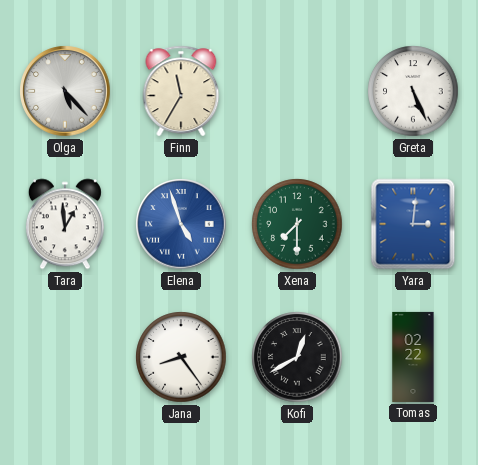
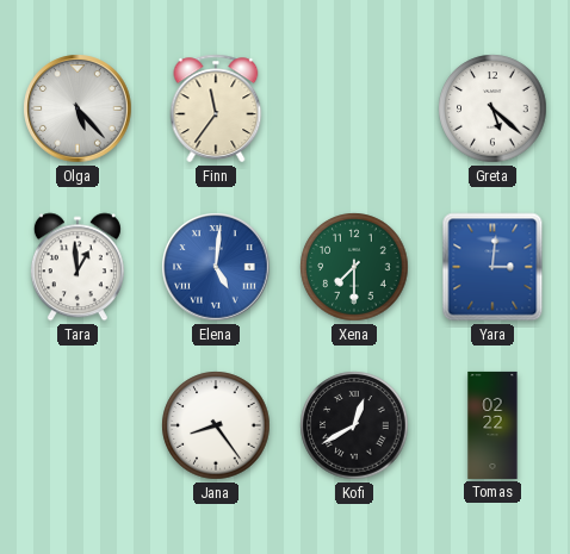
Finn: 11:35 -> 11:36 (216, 108)
Greta: 5:26 -> 5:22 (492, 108)
Elena: 4:57 -> 5:01 (216, 267)
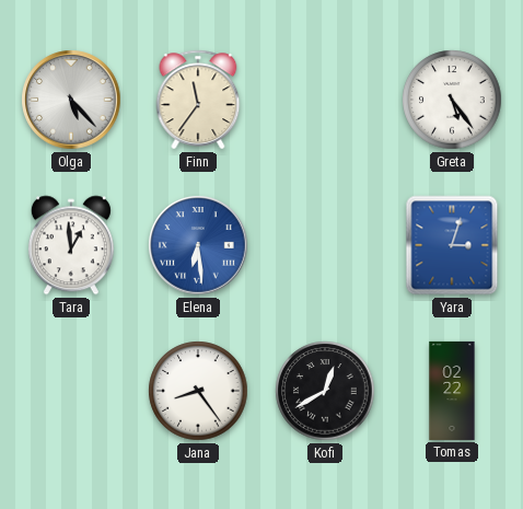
Greta: 5:22 -> 5:24 (452, 100)
Elena: 5:01 -> 6:29 (198, 245)
Xena: 7:30 -> none (354, 267)
Yara: 3:01 -> 3:03 (452, 245)
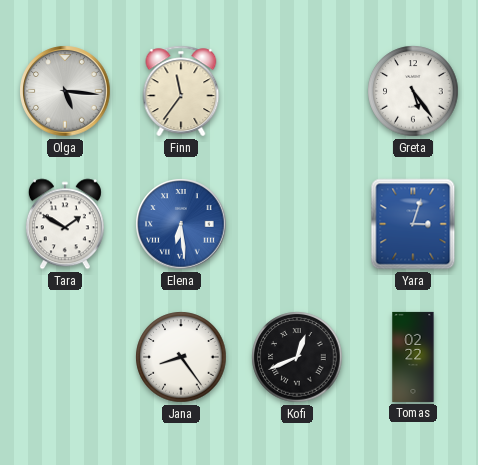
Olga: 5:23 -> 5:16 (65, 91)
Tara: 12:59 -> 1:50 (65, 224)
Kofi: 12:40 -> 12:41 (297, 357)
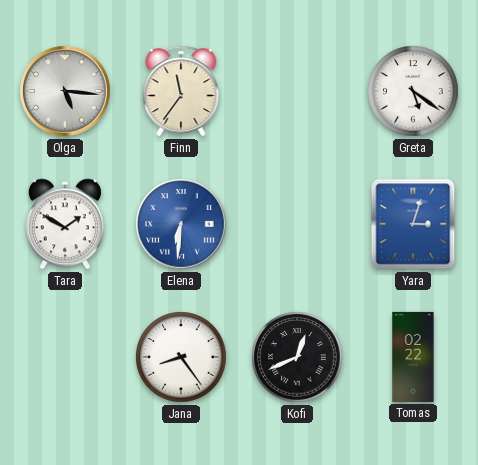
Greta: 5:24 -> 5:21 (413, 91)
Elena: 6:29 -> 6:31 (181, 224)
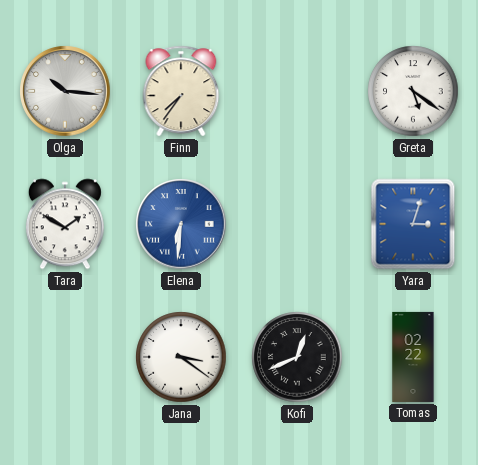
Olga: 5:16 -> 10:16 (65, 91)
Finn: 11:36 -> 7:36 (181, 91)
Jana: 8:24 -> 3:21 (181, 357)
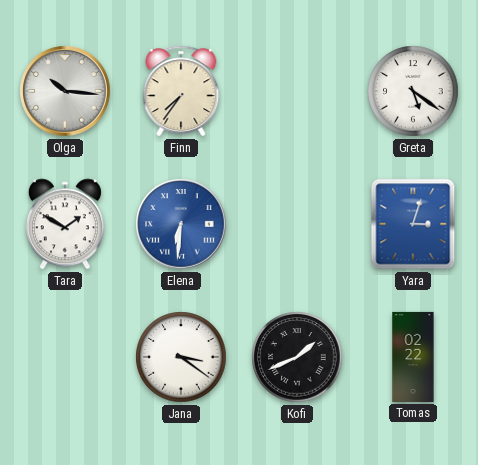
Kofi: 12:41 -> 1:41 (297, 357)
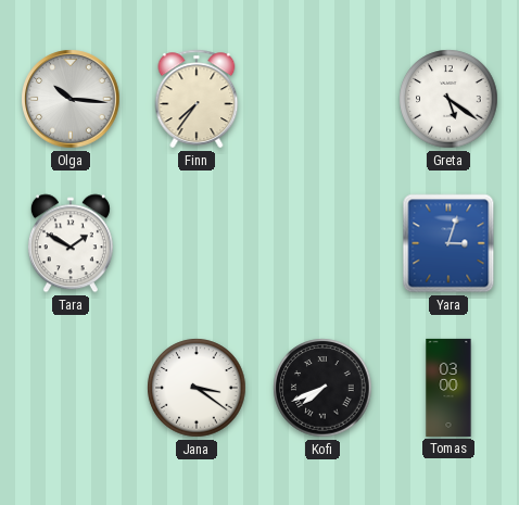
Elena: 6:31 -> none (181, 224)
Kofi: 1:41 -> 7:41 (322, 388)
Tomas: 02:22 -> 03:00 (448, 388)
